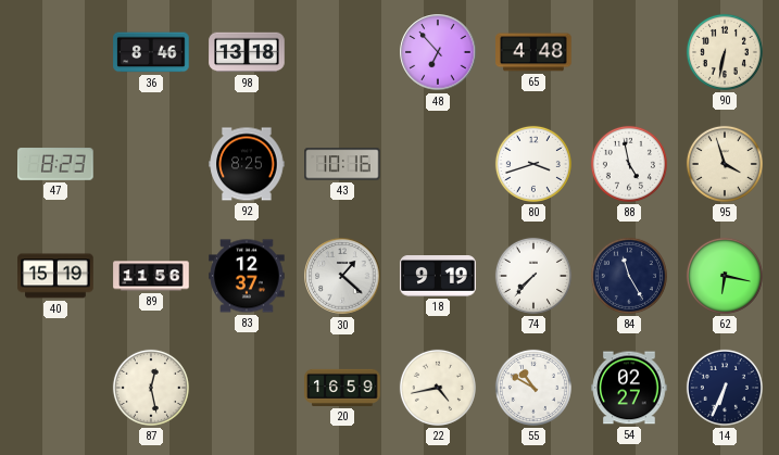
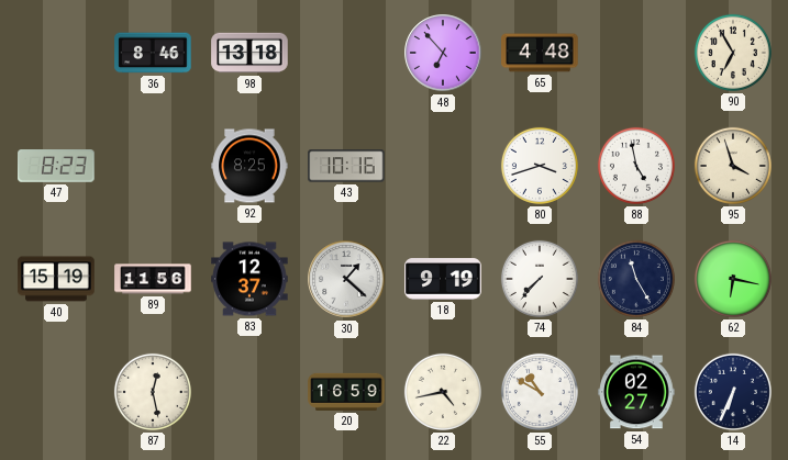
90: 6:32 -> 6:55 (733, 53)
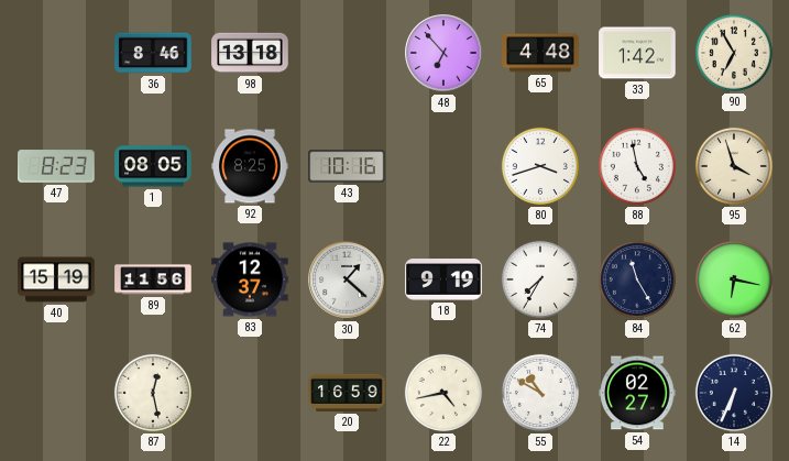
33: none -> 1:42 (637, 53)
1: none -> 08:05 (153, 166)
74: 7:37 -> 7:35 (540, 279)
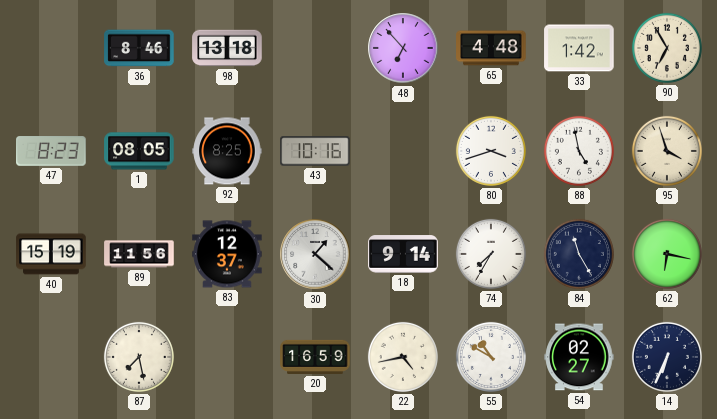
18: 9:19 -> 9:14 (403, 254)
87: 12:28 -> 7:28 (139, 357)
